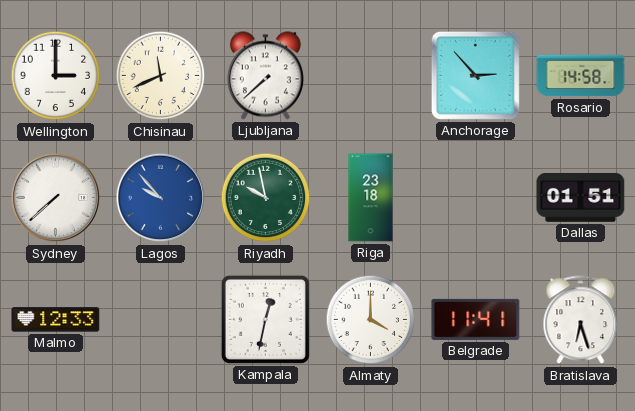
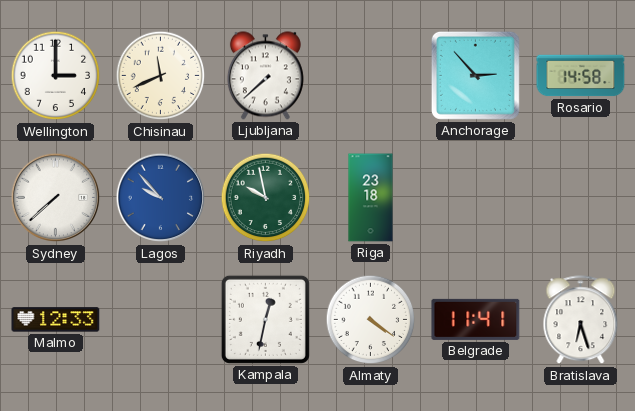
Dallas: 01:51 -> none (581, 198)
Almaty: 4:00 -> 4:21 (371, 320)
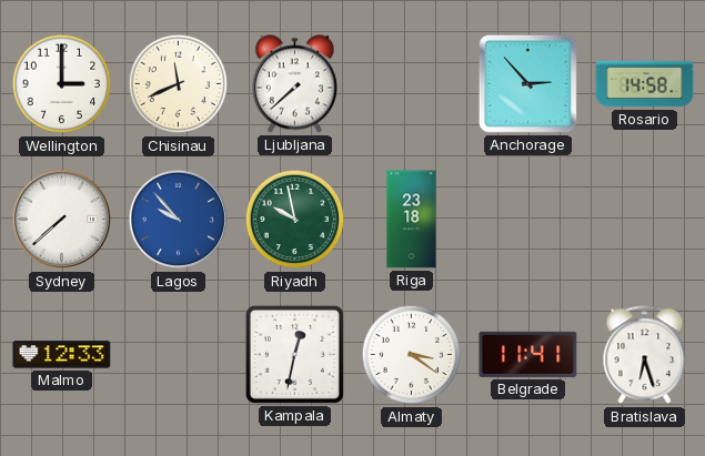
Almaty: 4:21 -> 3:21 (412, 355)
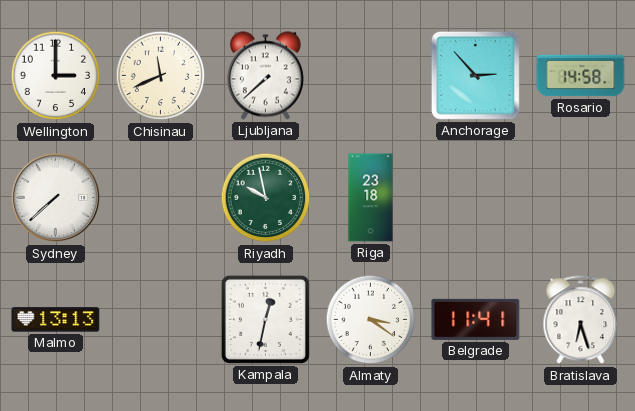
Lagos: 9:53 -> none (179, 220)
Malmo: 12:33 -> 13:13 (56, 320)
